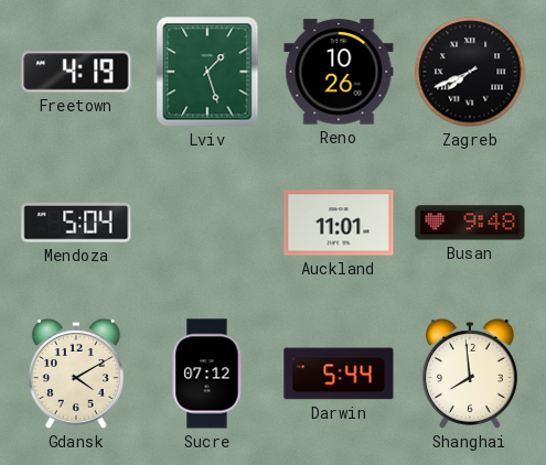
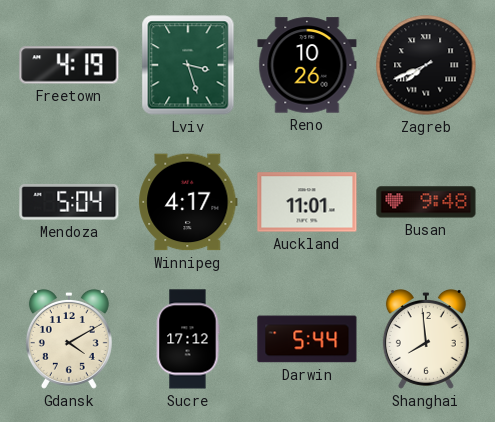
Lviv: 1:27 -> 3:27 (188, 65)
Winnipeg: none -> 4:17 (188, 202)
Sucre: 07:12 -> 17:12 (188, 339)
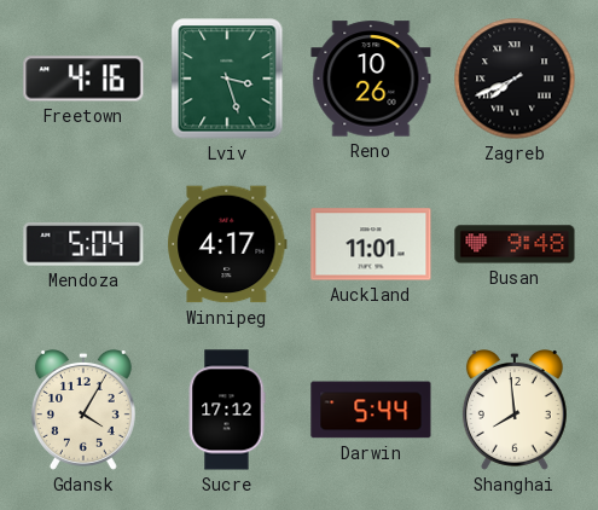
Freetown: 4:19 -> 4:16 (83, 79)
Gdansk: 4:10 -> 4:05 (83, 411)
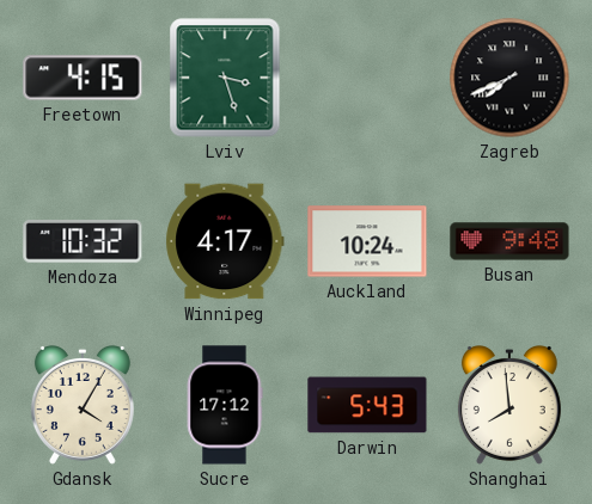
Freetown: 4:16 -> 4:15 (83, 78)
Reno: 10:26 -> none (371, 79)
Mendoza: 5:04 -> 10:32 (83, 242)
Auckland: 11:01 -> 10:24 (367, 241)
Darwin: 5:44 -> 5:43 (367, 405)
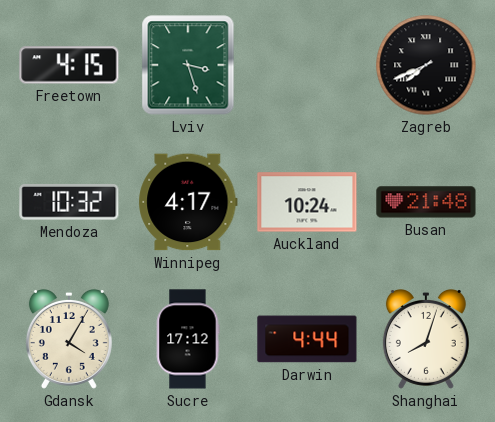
Busan: 9:48 -> 21:48 (426, 202)
Darwin: 5:43 -> 4:44 (307, 339)
Shanghai: 7:59 -> 8:03 (426, 340)
